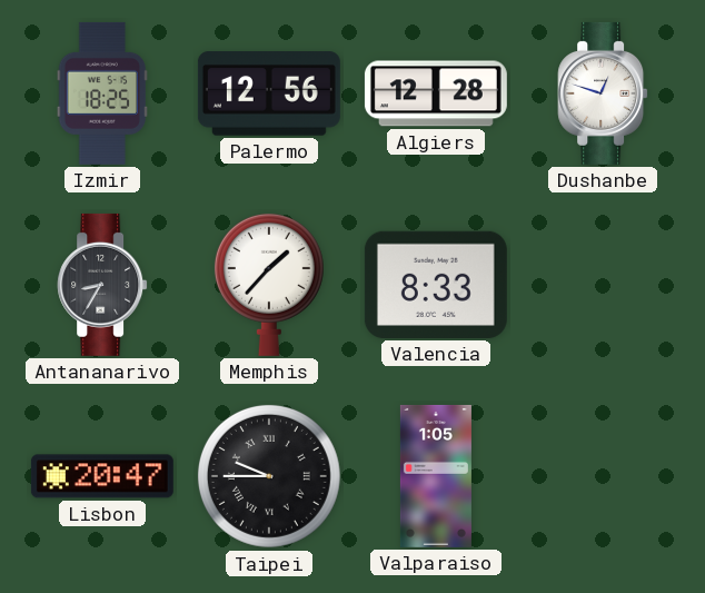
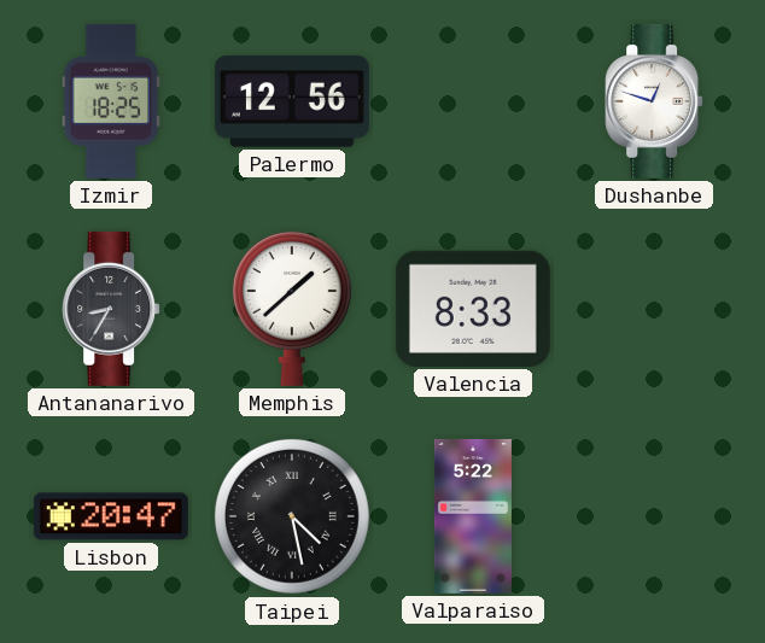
Algiers: 12:28 -> none (436, 93)
Memphis: 1:37 -> 1:38 (292, 308)
Taipei: 9:45 -> 4:28 (292, 516)
Valparaiso: 1:05 -> 5:22 (473, 516)
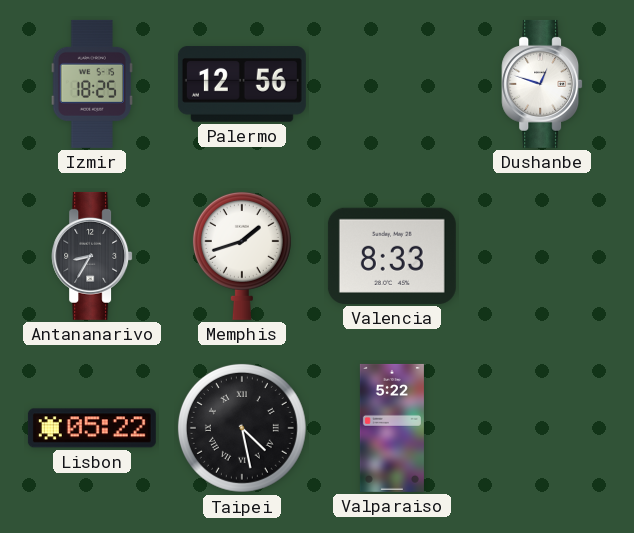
Memphis: 1:38 -> 1:42 (242, 255)
Lisbon: 20:47 -> 05:22 (92, 428)
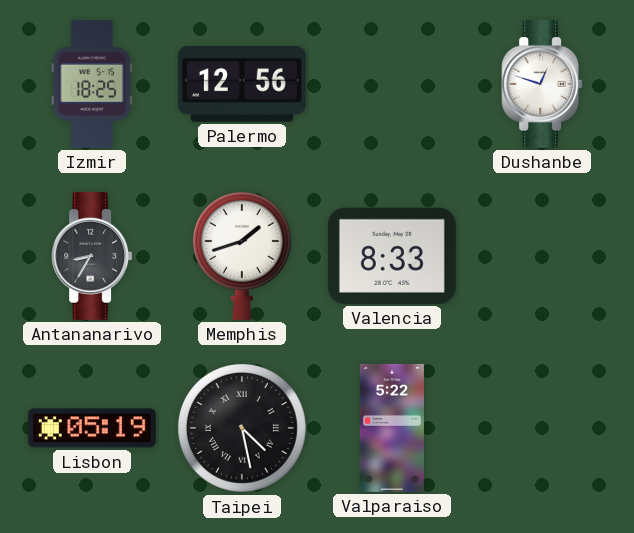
Lisbon: 05:22 -> 05:19 (92, 428)
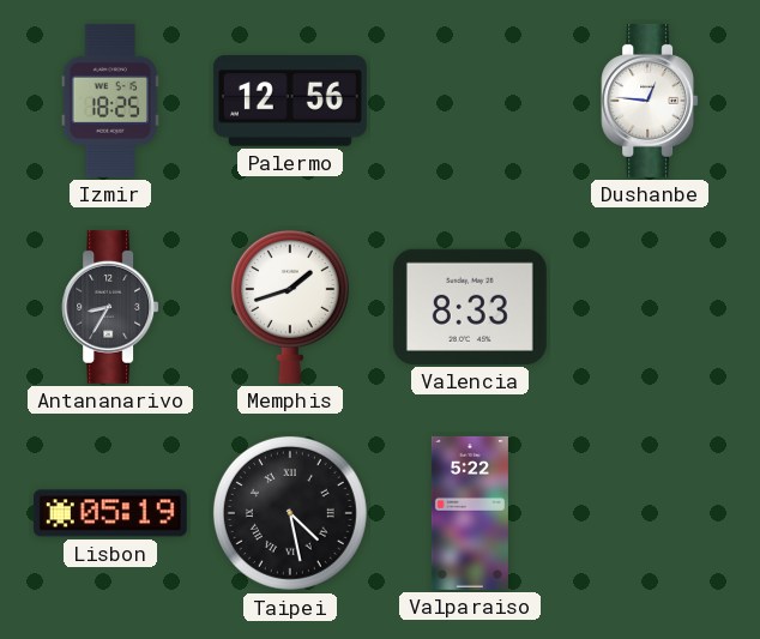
Dushanbe: 12:48 -> 12:46 (650, 101)
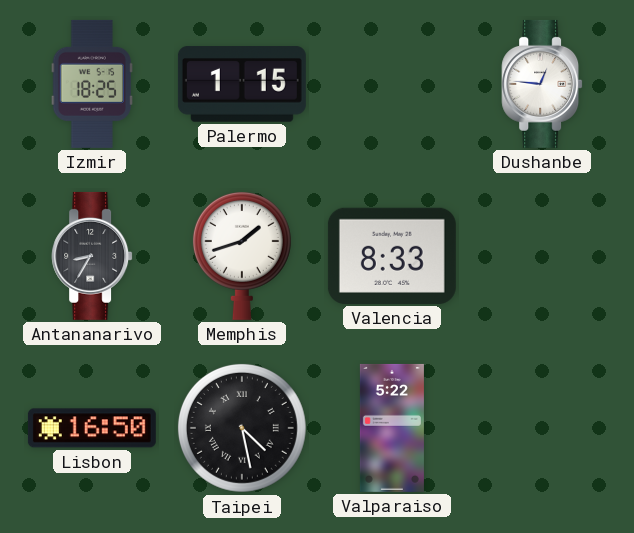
Palermo: 12:56 -> 1:15 (242, 84)
Lisbon: 05:19 -> 16:50 (92, 428)
